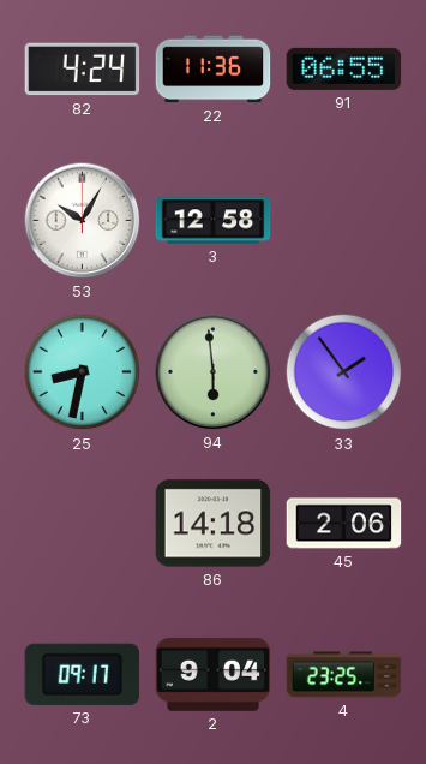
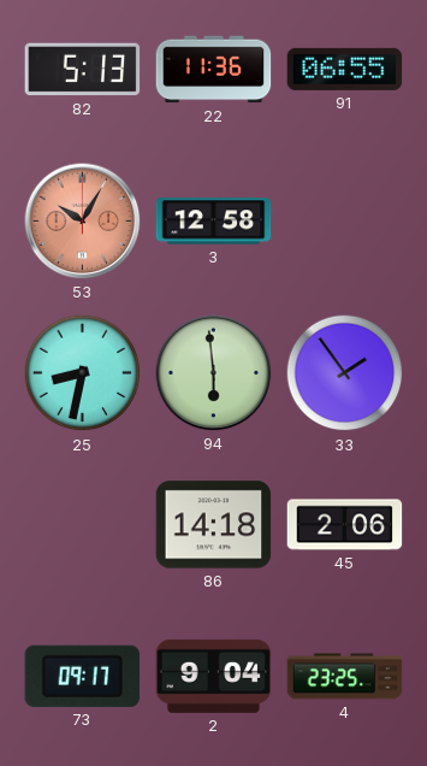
82: 4:24 -> 5:13 (83, 70)
53 dial: white -> salmon (83, 222)
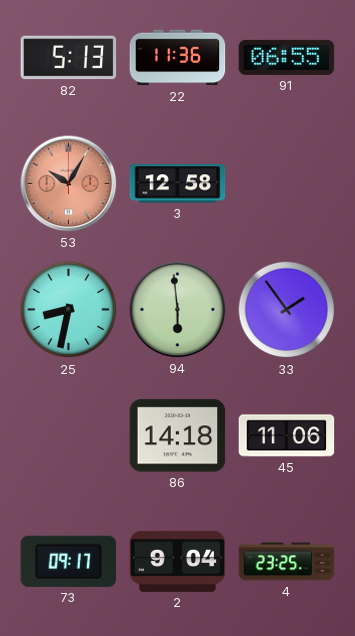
45: 2:06 -> 11:06 (287, 436)
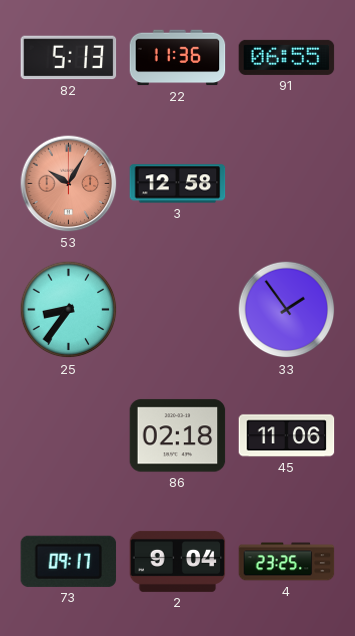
25: 8:32 -> 8:36 (69, 310)
94: 5:59 -> none (178, 310)
86: 14:18 -> 02:18 (178, 436)
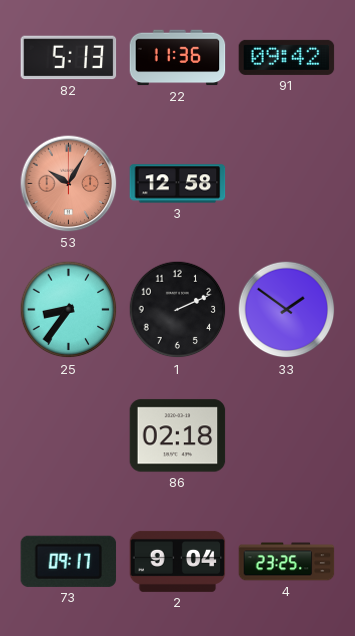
91: 06:55 -> 09:42 (287, 57)
1: none -> 2:11 (178, 310)
33: 1:54 -> 1:51 (287, 310)
45: 11:06 -> none (287, 436)
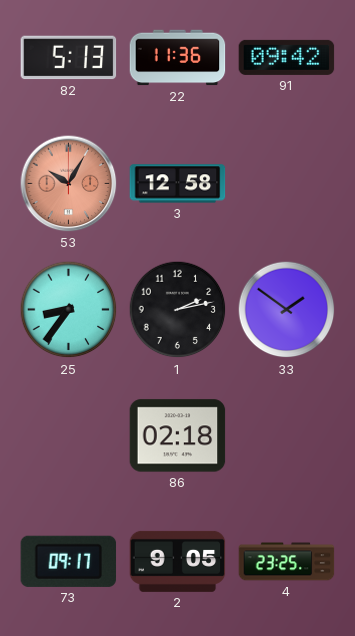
1: 2:11 -> 2:13 (178, 310)
2: 9:04 -> 9:05 (178, 561)
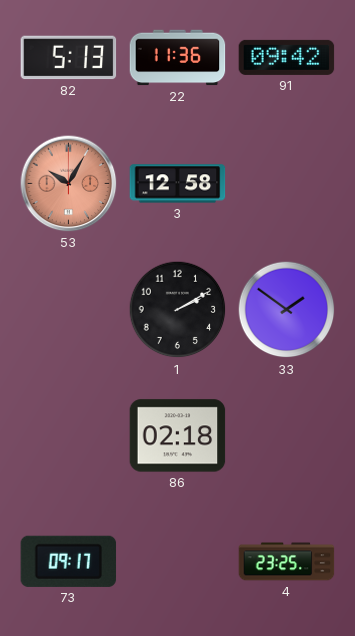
25: 8:36 -> none (69, 310)
1: 2:13 -> 2:10 (178, 310)
2: 9:05 -> none (178, 561)
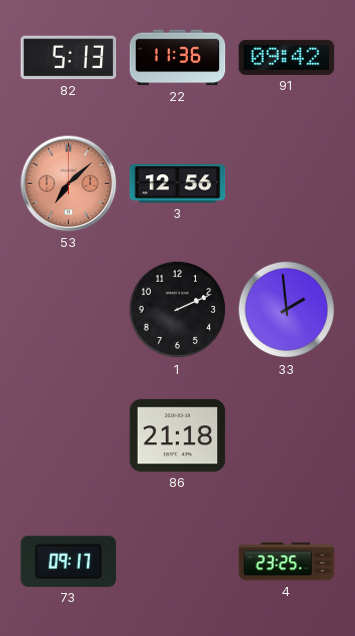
53: 10:05 -> 7:08 (69, 184)
3: 12:58 -> 12:56 (178, 184)
1: 2:10 -> 2:11 (178, 310)
33: 1:51 -> 1:59 (287, 310)
86: 02:18 -> 21:18 (178, 436)
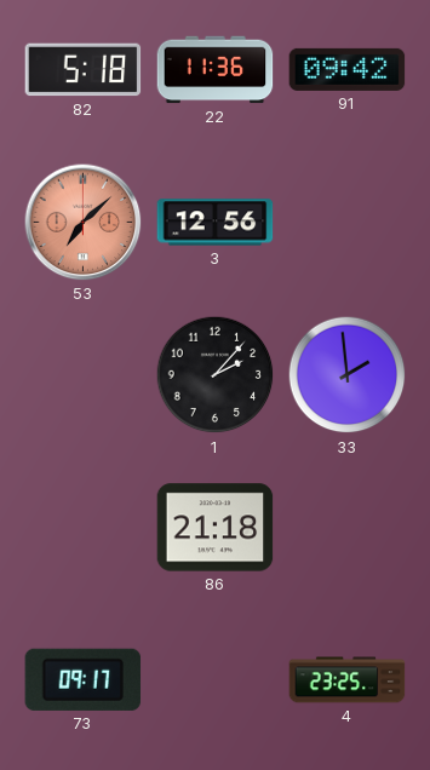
82: 5:13 -> 5:18 (84, 70)
1: 2:11 -> 2:07 (216, 375)
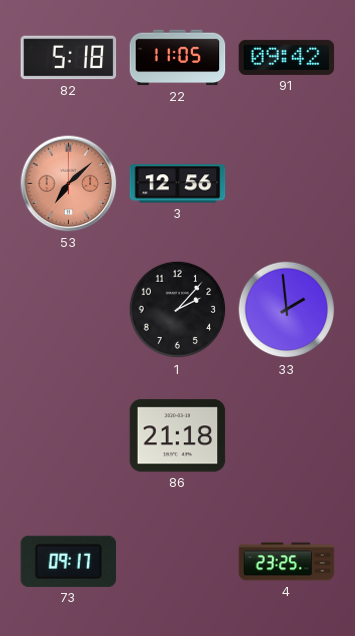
22: 11:36 -> 11:05 (178, 58)
